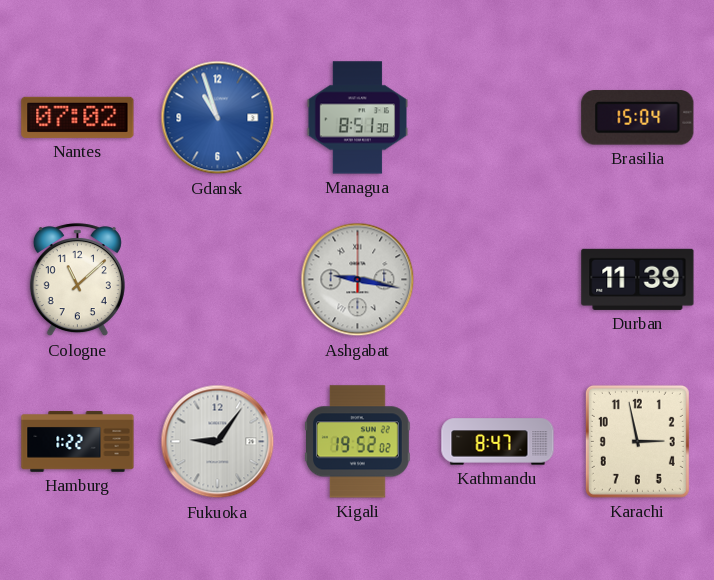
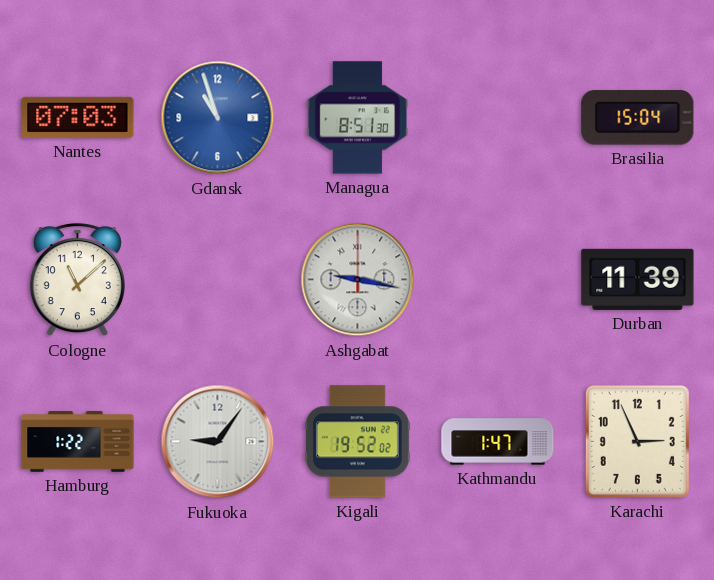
Nantes: 07:02 -> 07:03 (78, 117)
Kathmandu: 8:47 -> 1:47 (498, 442)
Karachi: 2:58 -> 2:56 (637, 441)
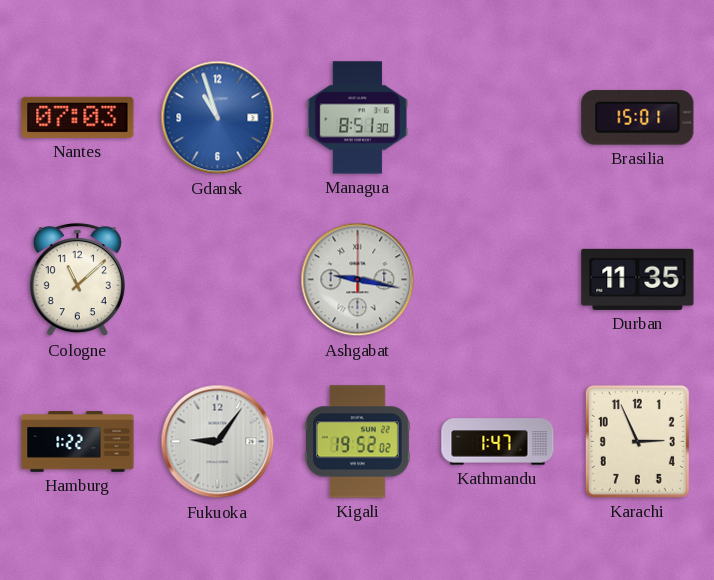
Brasilia: 15:04 -> 15:01 (638, 118)
Durban: 11:39 -> 11:35 (638, 279)
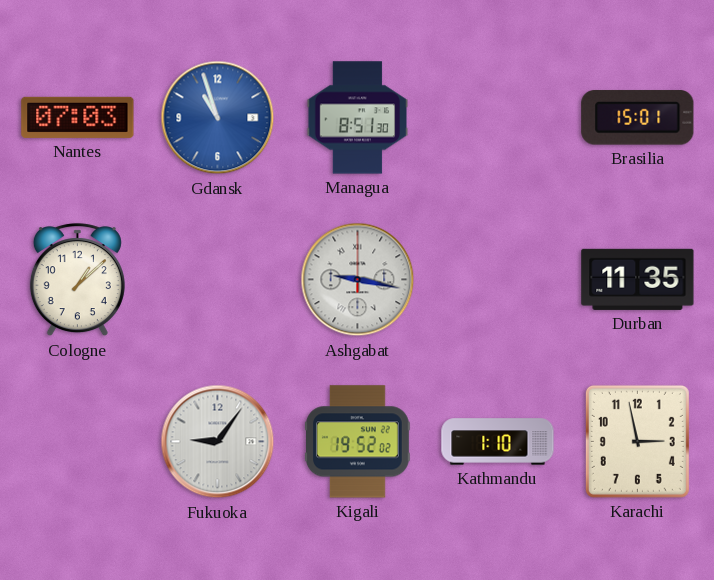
Cologne: 11:08 -> 1:08 (77, 280)
Hamburg: 1:22 -> none (78, 442)
Kathmandu: 1:47 -> 1:10 (498, 442)
Karachi: 2:56 -> 2:58 (637, 441)
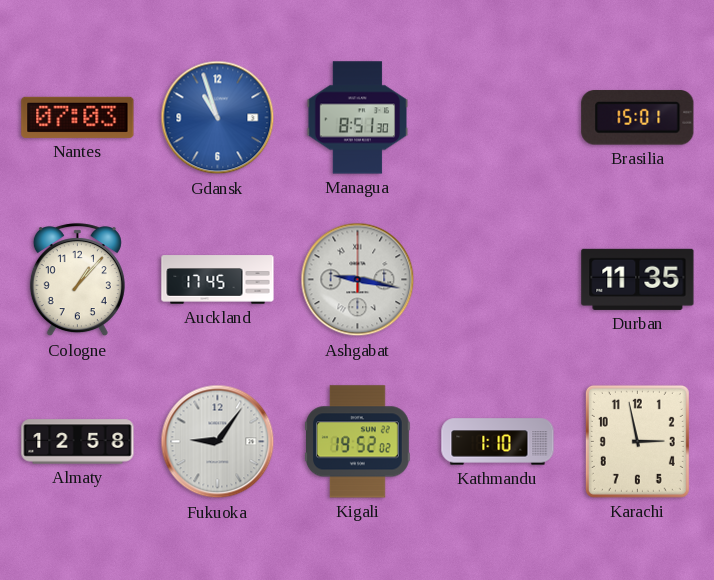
Cologne: 1:08 -> 1:07 (77, 280)
Auckland: none -> 17:45 (218, 280)
Almaty: none -> 12:58 (78, 442)
